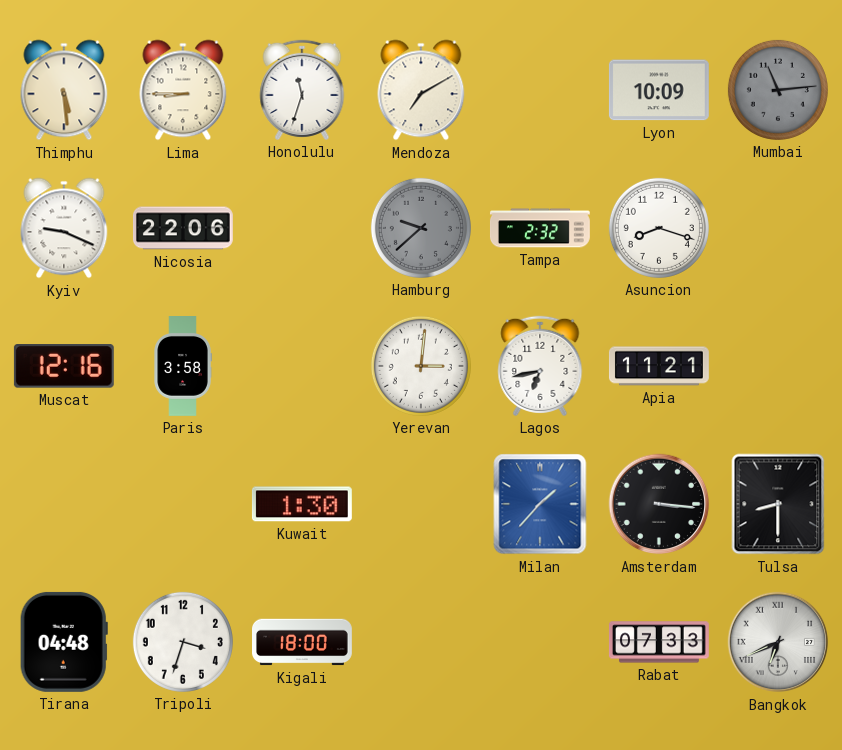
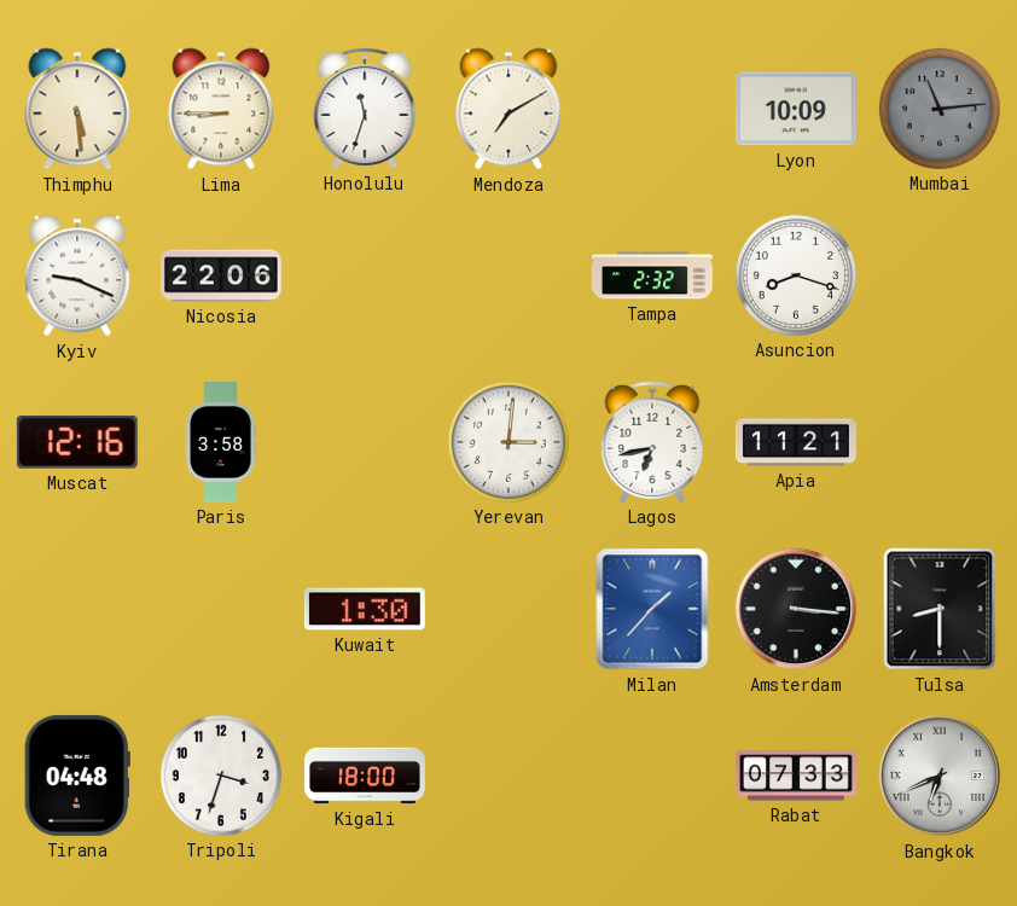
Hamburg: 9:38 -> none (421, 228)
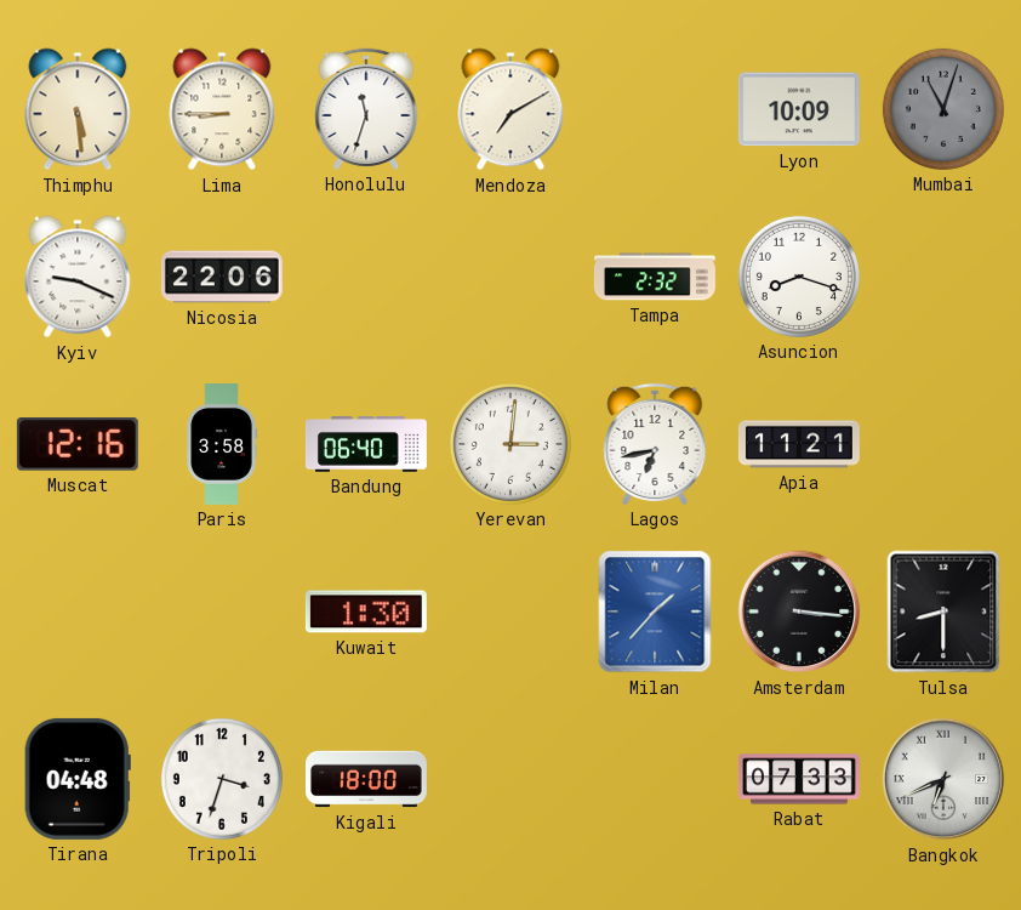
Mumbai: 11:14 -> 11:03 (943, 109)
Bandung: none -> 06:40 (366, 444)
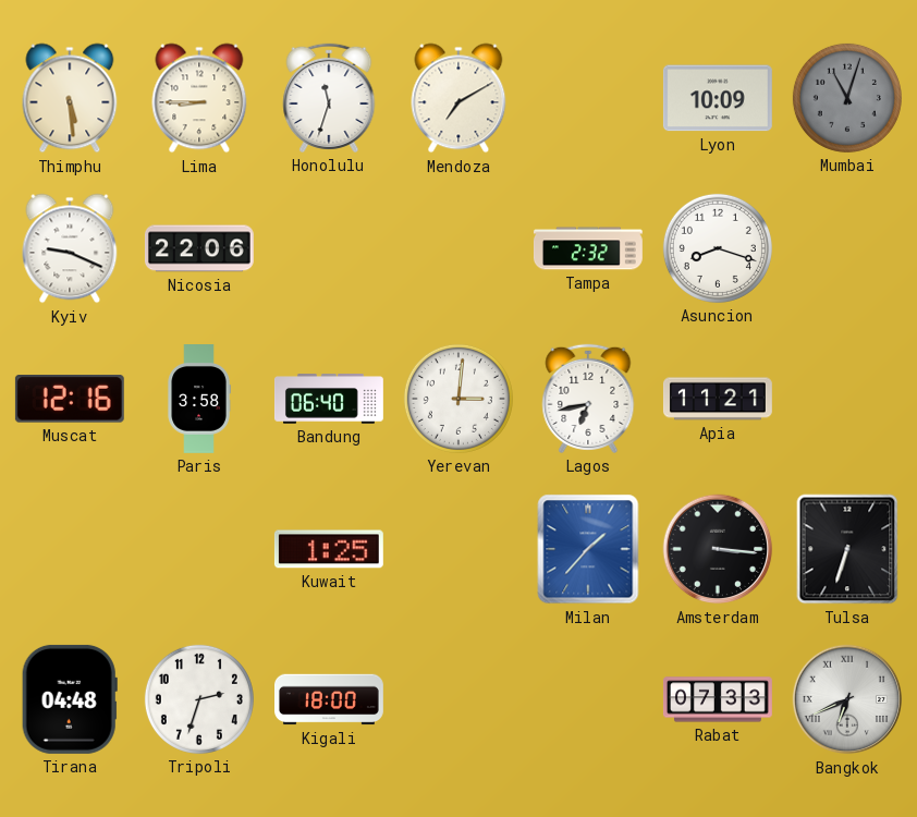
Kuwait: 1:30 -> 1:25 (329, 549)
Tulsa: 8:30 -> 6:33 (847, 549)
Tripoli: 3:33 -> 2:33 (199, 699)
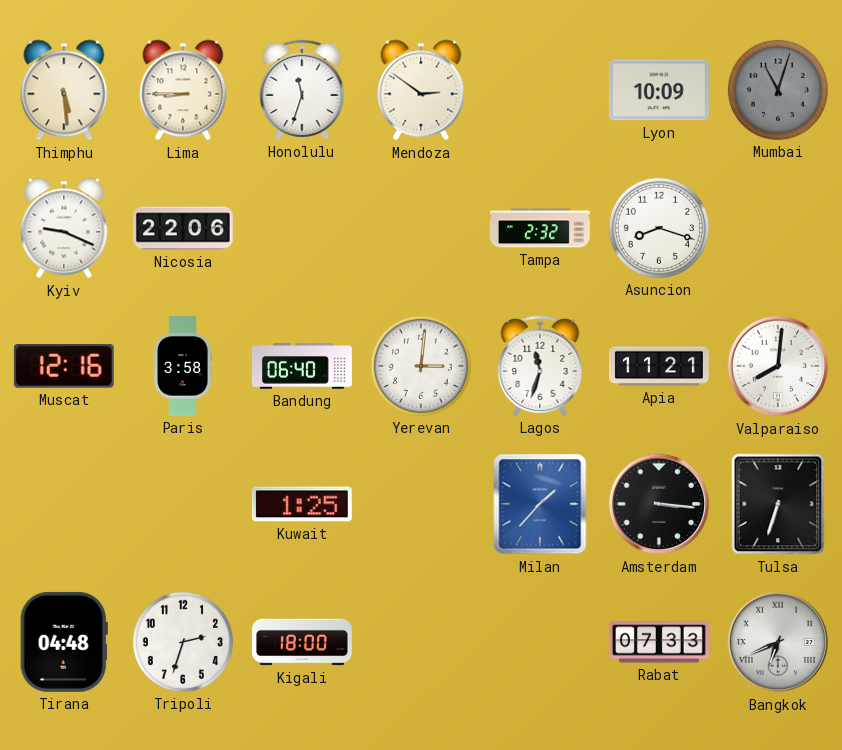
Mendoza: 7:10 -> 2:51 (421, 90)
Lagos: 6:43 -> 11:33 (540, 366)
Valparaiso: none -> 8:01 (778, 366)
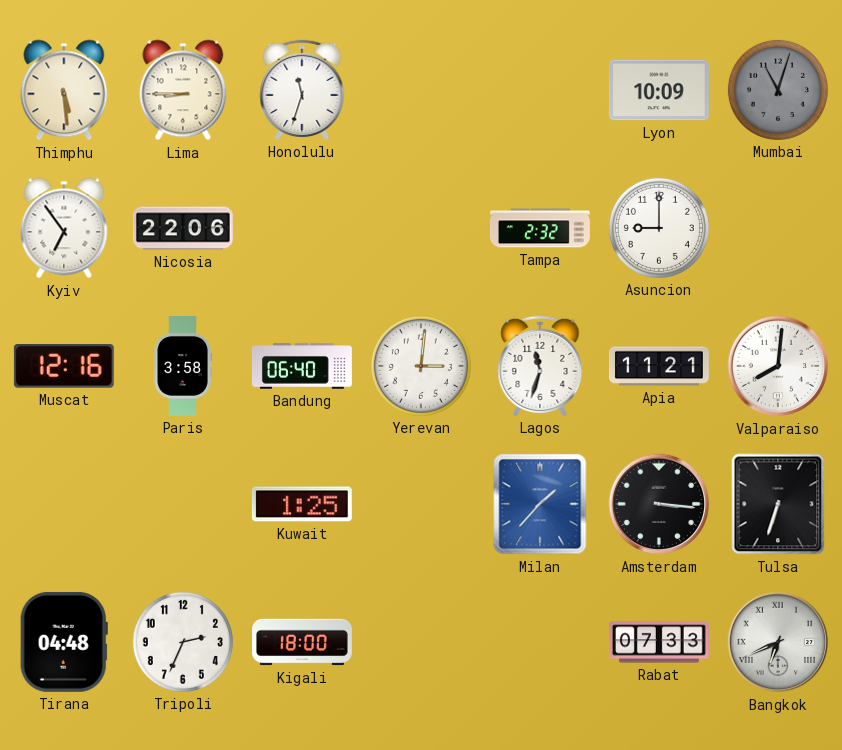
Mendoza: 2:51 -> none (421, 90)
Kyiv: 9:19 -> 6:54 (64, 228)
Asuncion: 8:18 -> 9:00 (659, 228)
Tripoli: 2:33 -> 2:34 (183, 642)
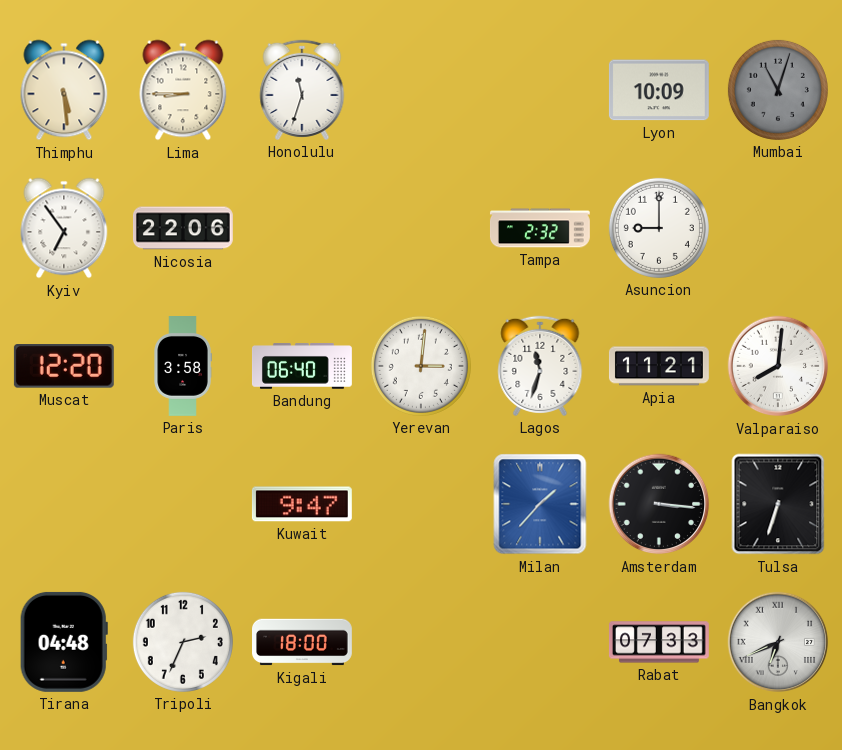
Muscat: 12:16 -> 12:20 (64, 367)
Kuwait: 1:25 -> 9:47 (302, 504)
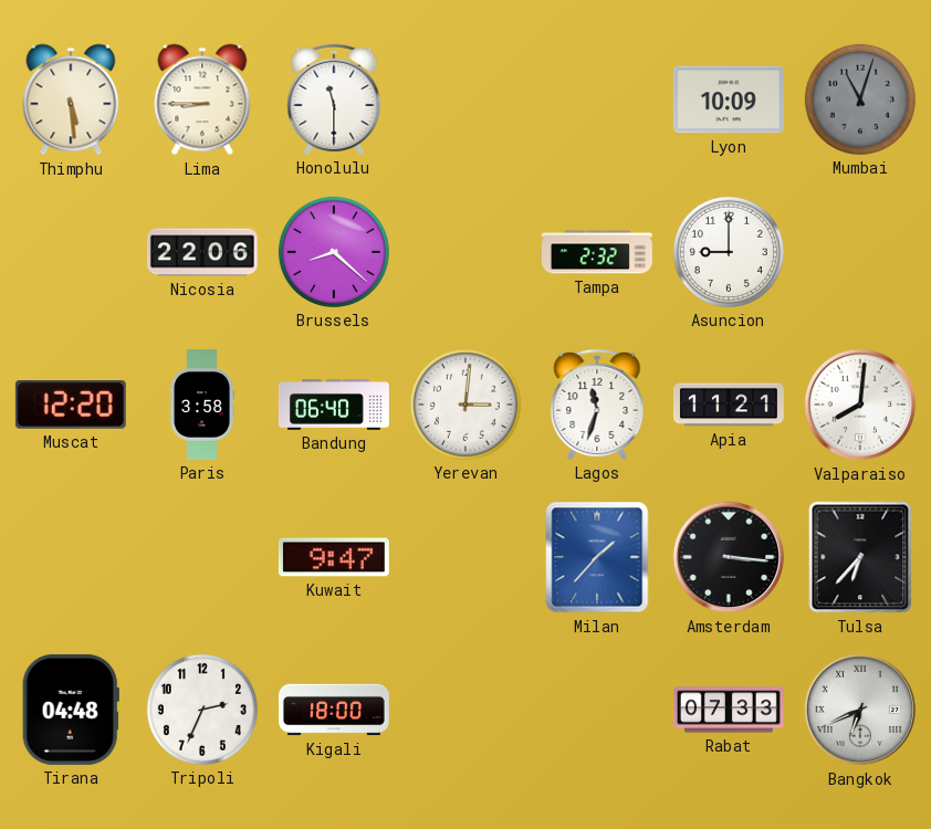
Honolulu: 11:33 -> 11:30 (334, 99)
Kyiv: 6:54 -> none (64, 228)
Brussels: none -> 8:22 (334, 252)
Tulsa: 6:33 -> 6:37 (860, 557)
